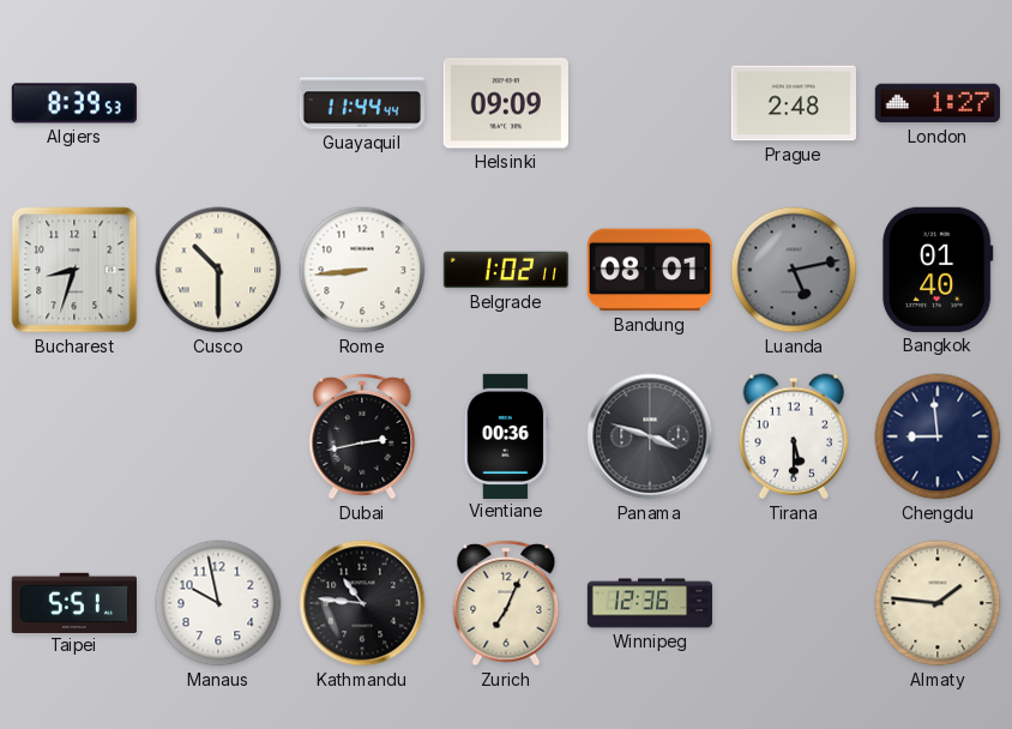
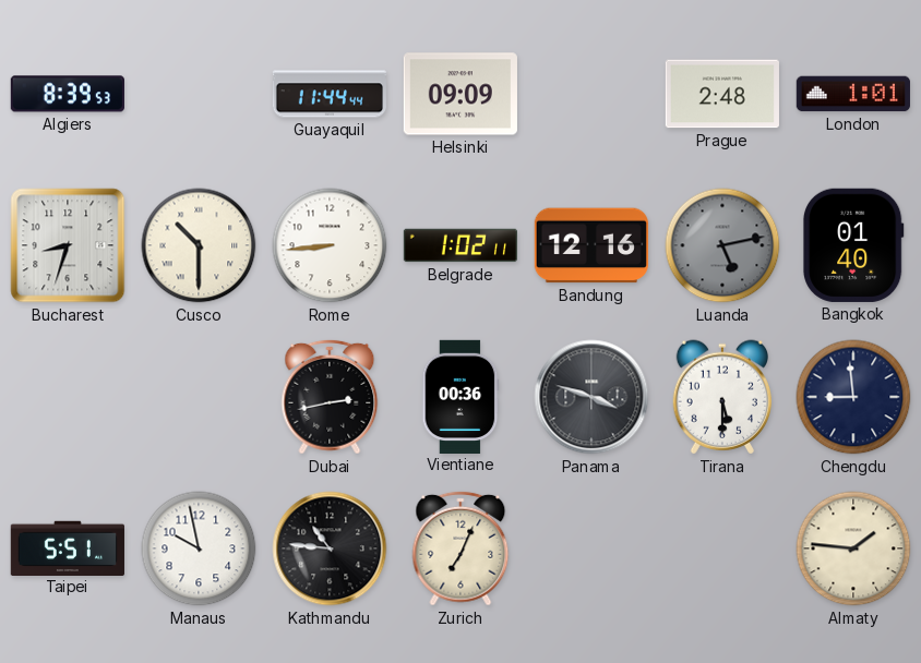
London: 1:27 -> 1:01 (853, 94)
Bandung: 08:01 -> 12:16 (591, 245)
Winnipeg: 12:36 -> none (649, 603)
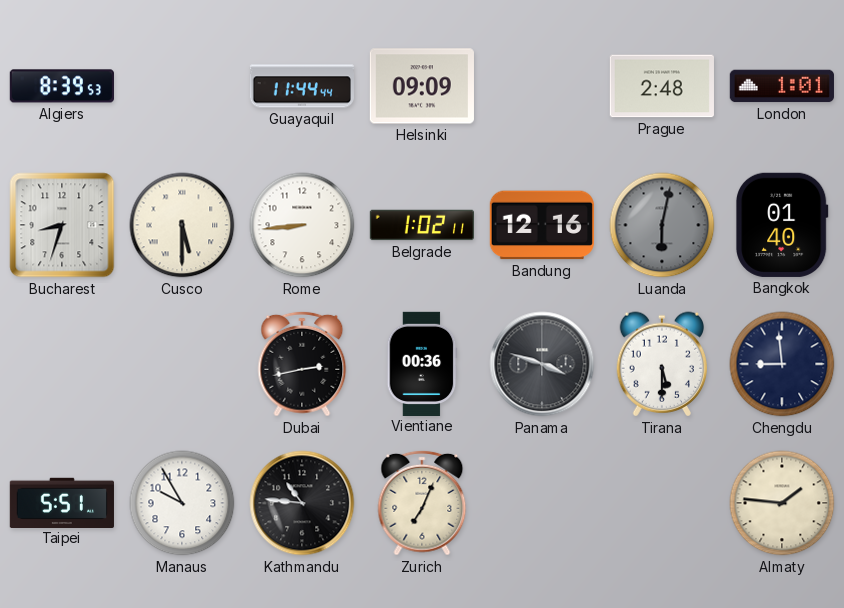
Cusco: 10:30 -> 5:30 (182, 225)
Luanda: 5:13 -> 6:02 (662, 225)
Manaus: 9:58 -> 9:55 (182, 503)
